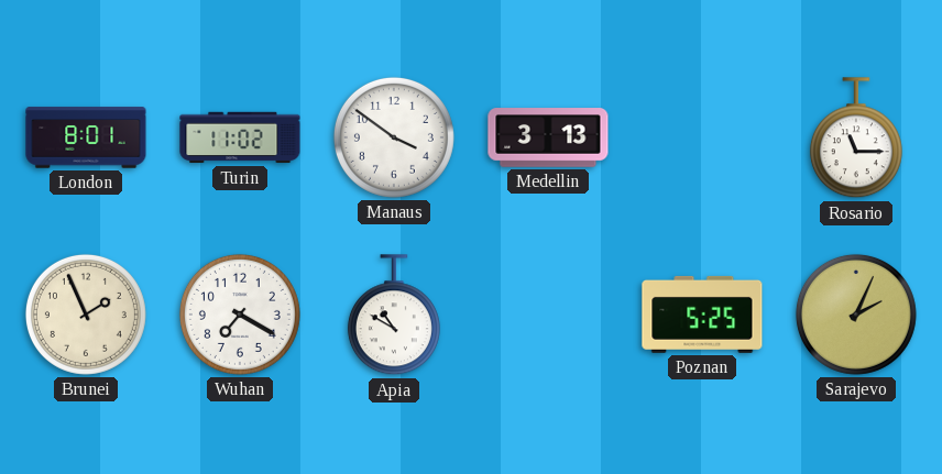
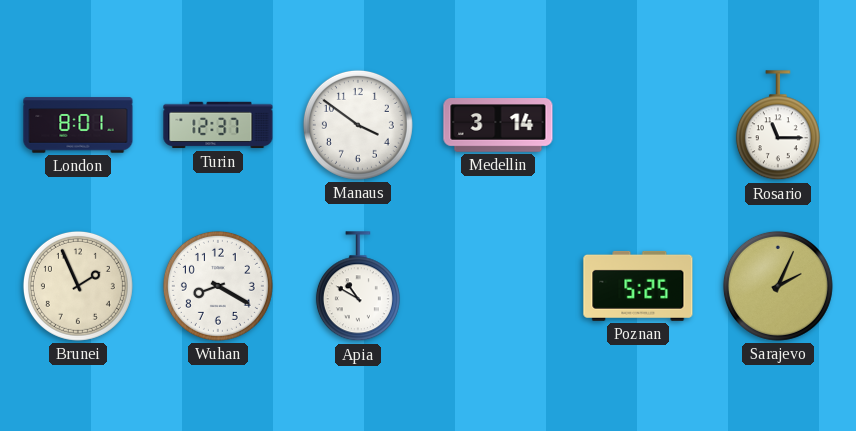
Turin: 11:02 -> 12:37 (218, 125)
Medellin: 3:13 -> 3:14 (498, 125)
Wuhan: 7:20 -> 8:20 (218, 286)
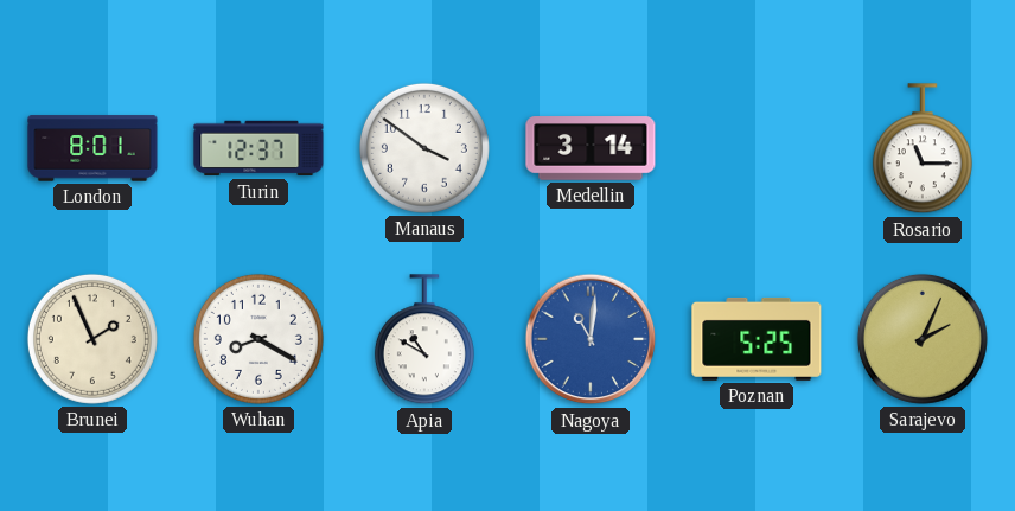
Nagoya: none -> 11:01 (591, 339)
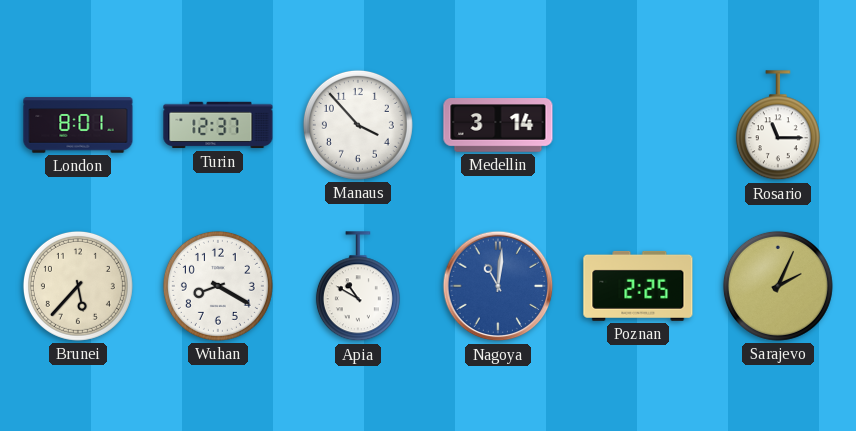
Manaus: 3:51 -> 3:53 (358, 125)
Brunei: 1:56 -> 5:37 (78, 286)
Poznan: 5:25 -> 2:25 (638, 286)
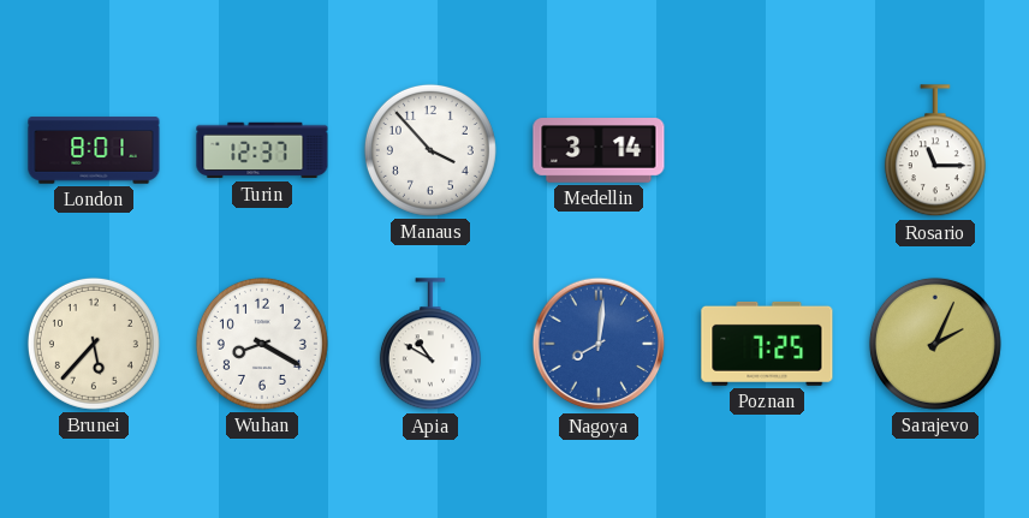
Nagoya: 11:01 -> 8:01 (599, 344)
Poznan: 2:25 -> 7:25 (767, 344)
